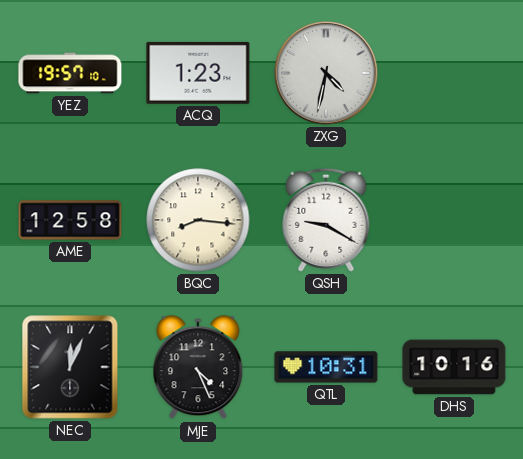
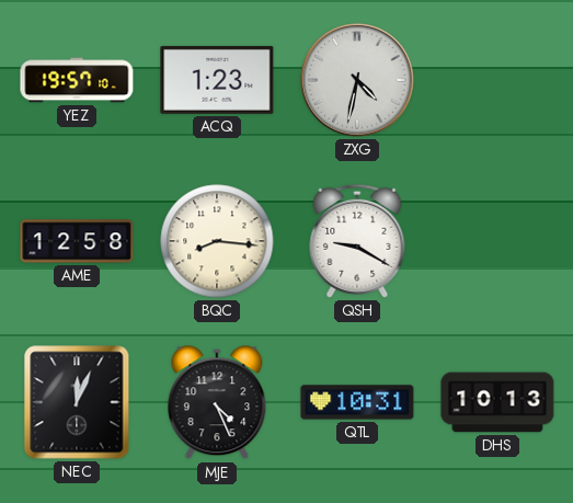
DHS: 10:16 -> 10:13 (497, 402)
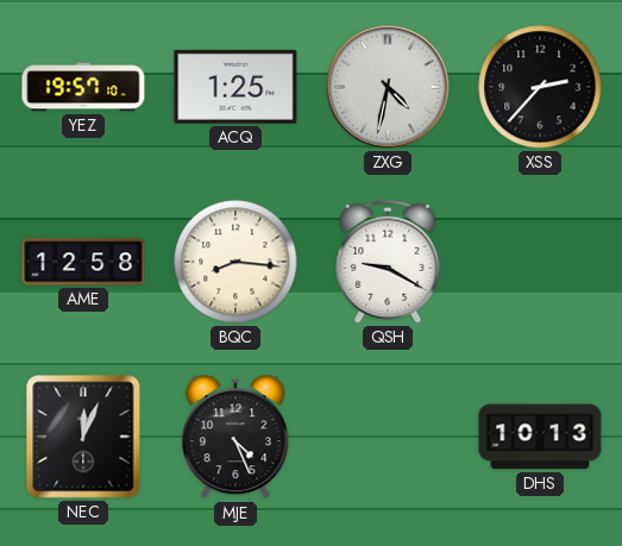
ACQ: 1:23 -> 1:25 (235, 87)
XSS: none -> 2:37 (540, 87)
QTL: 10:31 -> none (357, 402)
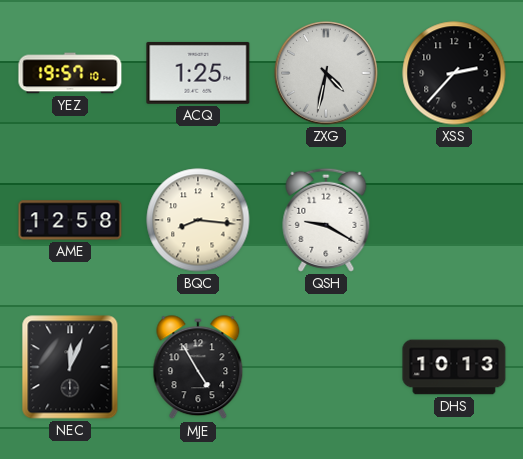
MJE: 4:26 -> 4:55 (198, 368)
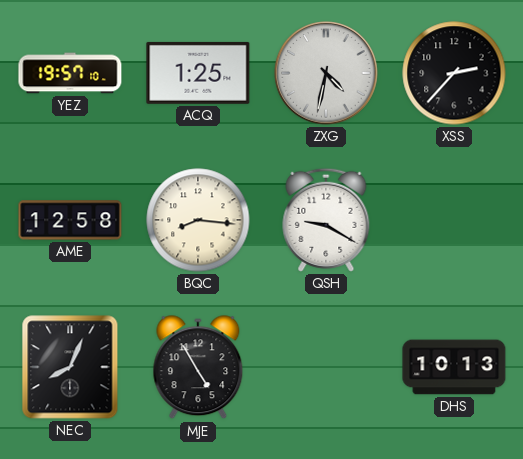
NEC: 12:04 -> 8:04 (70, 367)
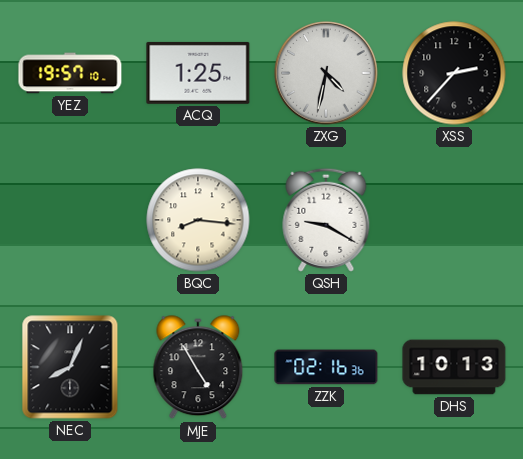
AME: 12:58 -> none (70, 220)
ZZK: none -> 02:16 (326, 367)
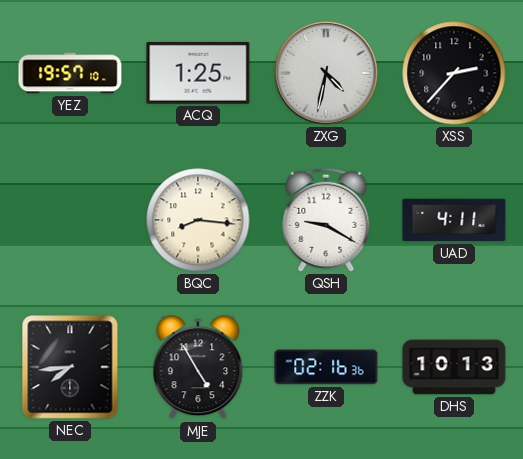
UAD: none -> 4:11 (454, 220)
NEC: 8:04 -> 7:44 (70, 367)
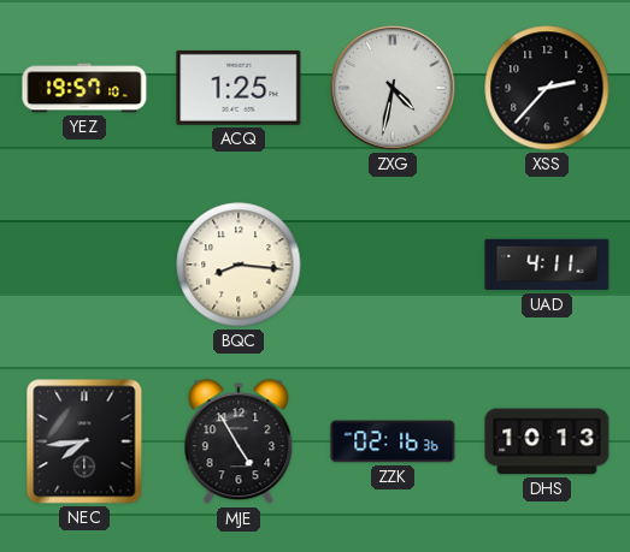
QSH: 9:20 -> none (326, 220)
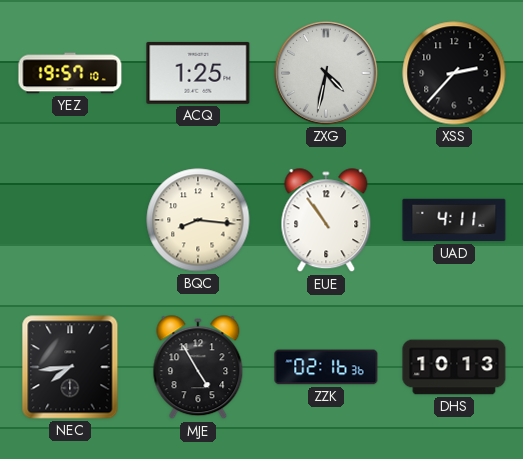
EUE: none -> 10:54 (326, 221)
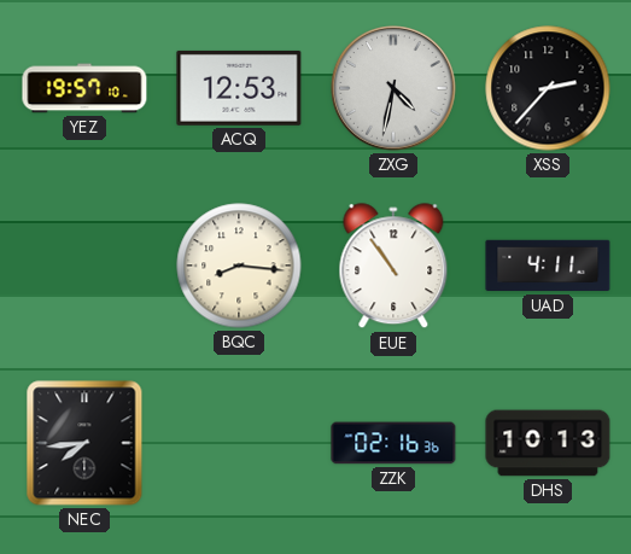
ACQ: 1:25 -> 12:53 (239, 88)
MJE: 4:55 -> none (198, 368)
